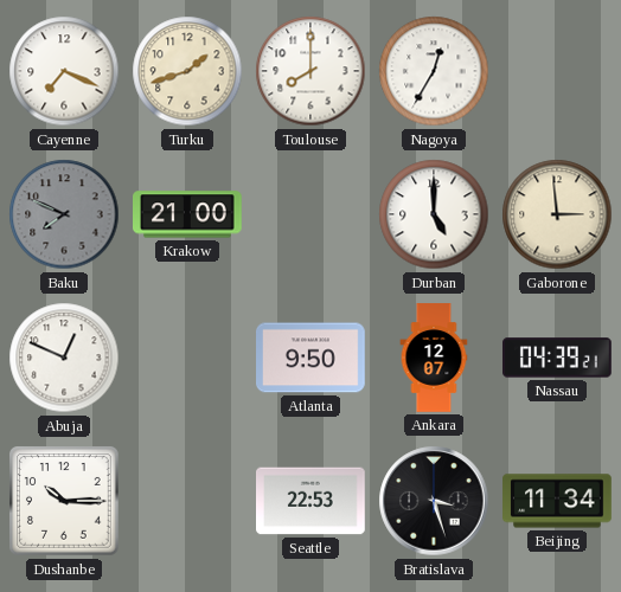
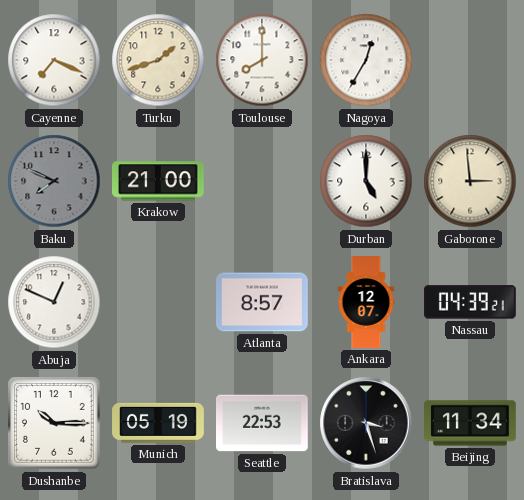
Atlanta: 9:50 -> 8:57 (263, 302)
Munich: none -> 05:19 (158, 423)
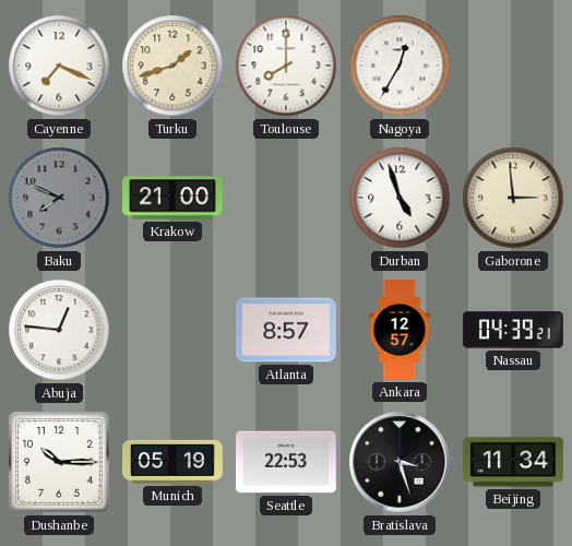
Durban: 5:00 -> 4:57 (400, 198)
Abuja: 12:49 -> 12:46 (59, 330)
Ankara: 12:07 -> 12:57 (400, 330)
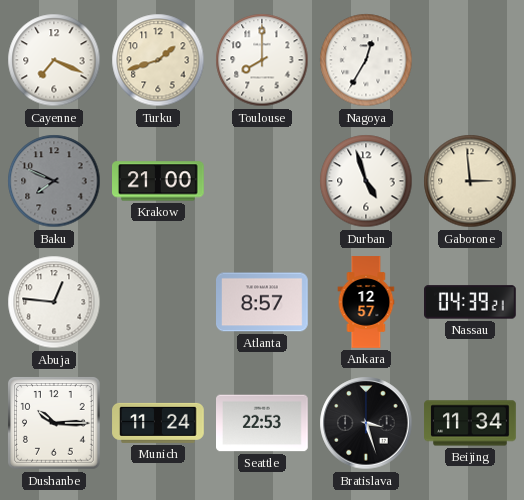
Munich: 05:19 -> 11:24 (158, 423)
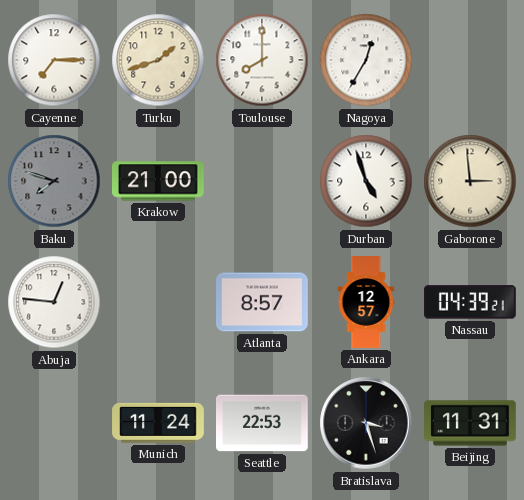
Cayenne: 7:19 -> 7:15 (54, 60)
Baku: 7:49 -> 7:48 (54, 181)
Dushanbe: 10:15 -> none (55, 424)
Beijing: 11:34 -> 11:31 (470, 423)
